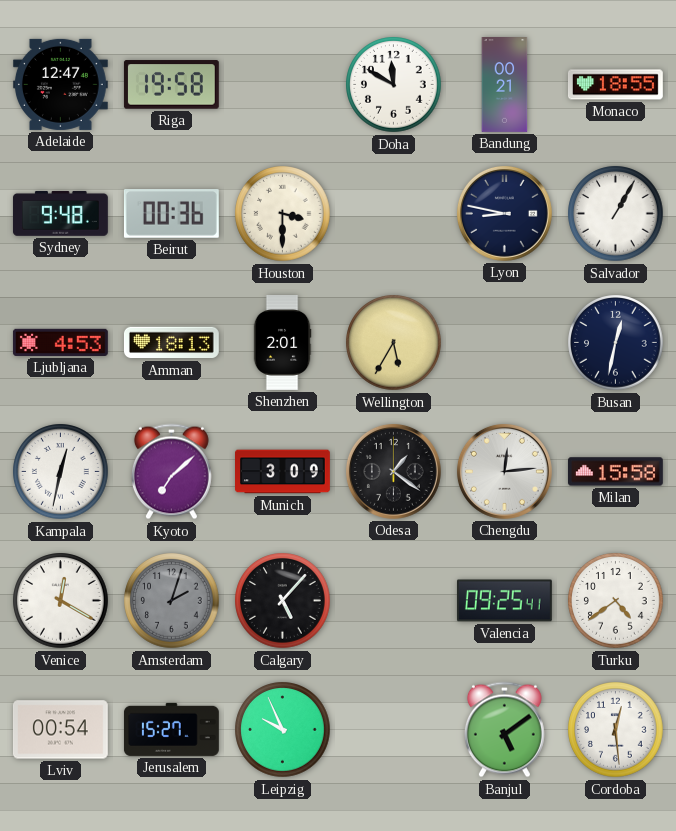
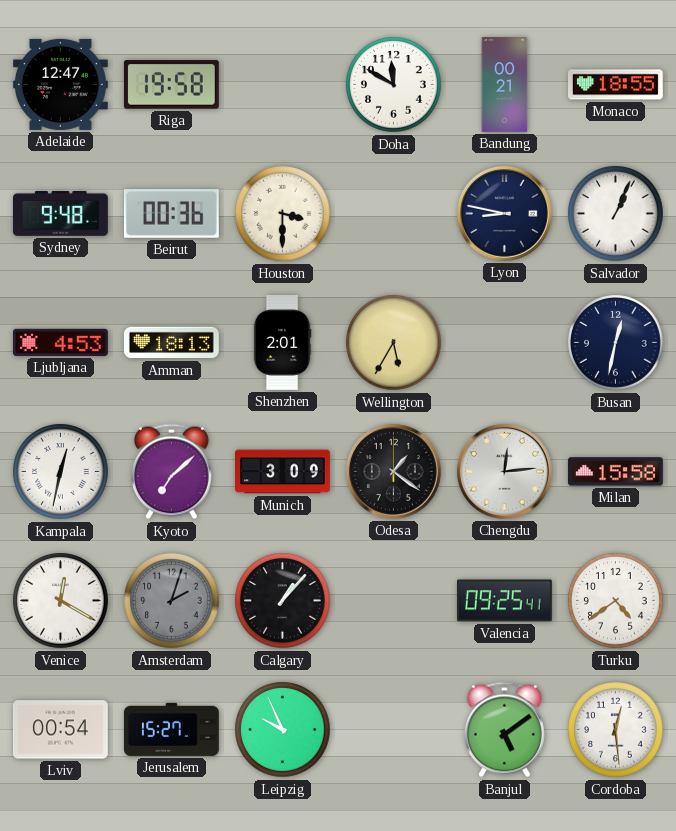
Salvador: 1:05 -> 1:04 (616, 214)
Calgary: 5:07 -> 1:07 (283, 601)
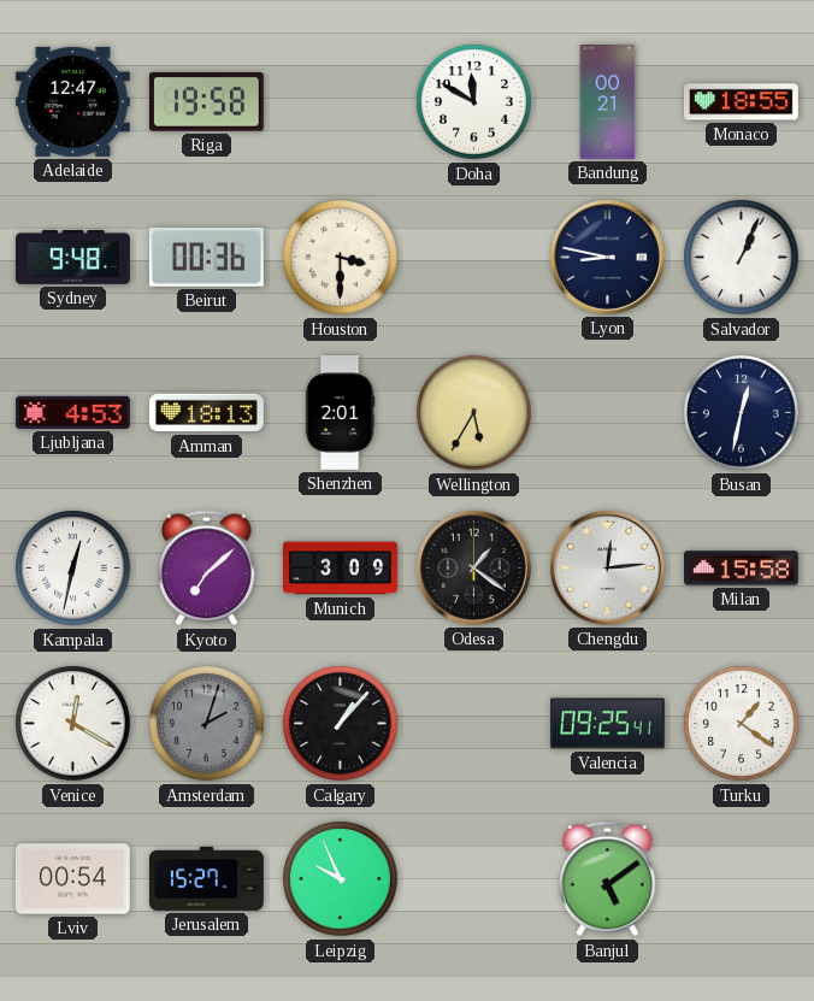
Turku: 4:39 -> 1:21 (742, 724)
Cordoba: 12:29 -> none (616, 730)
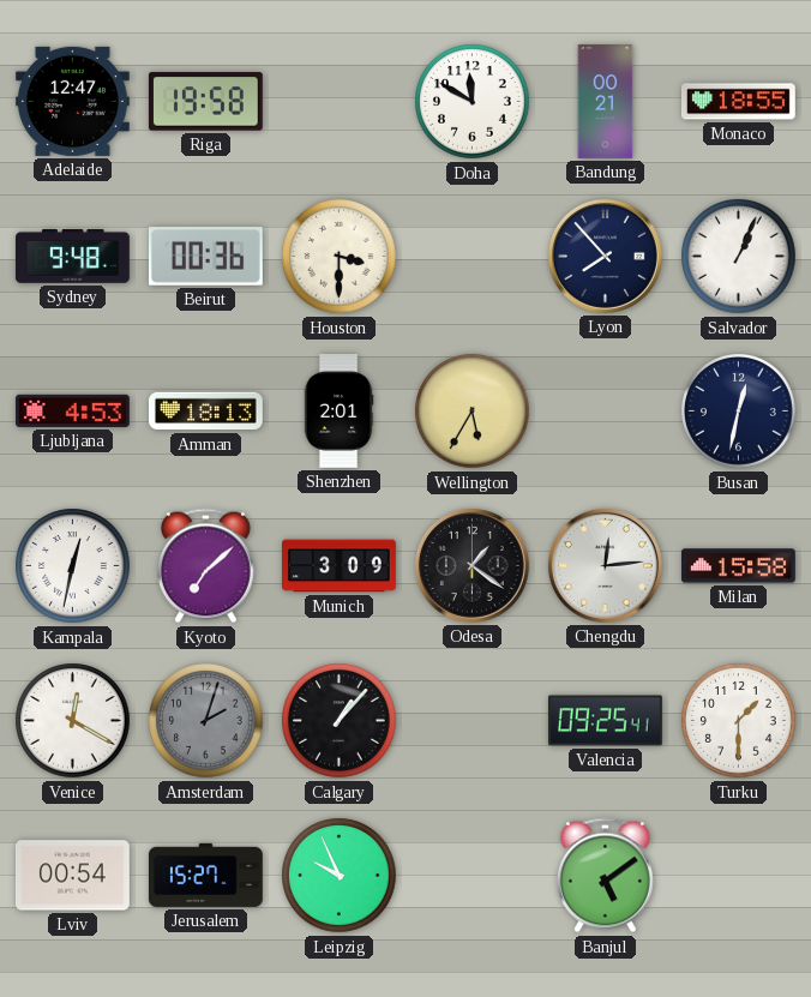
Lyon: 8:47 -> 7:53 (605, 256)
Turku: 1:21 -> 1:30 (739, 721)
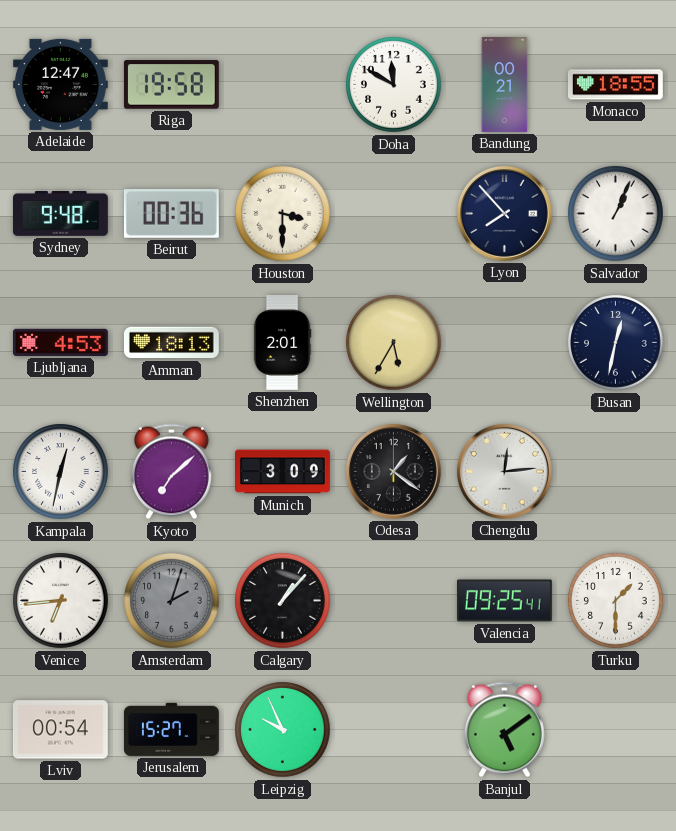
Milan: 15:58 -> none (739, 566)
Venice: 12:20 -> 6:44 (61, 601)
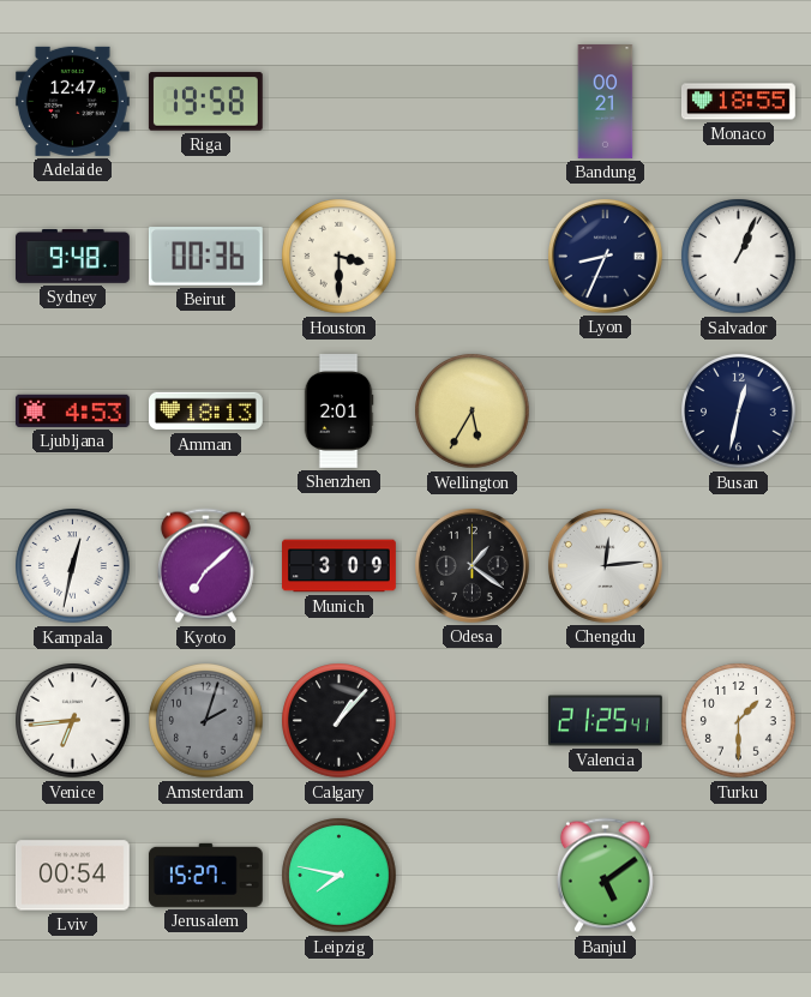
Doha: 11:50 -> none (394, 85)
Lyon: 7:53 -> 8:34 (605, 256)
Valencia: 09:25 -> 21:25 (605, 721)
Leipzig: 9:56 -> 7:47 (340, 876)
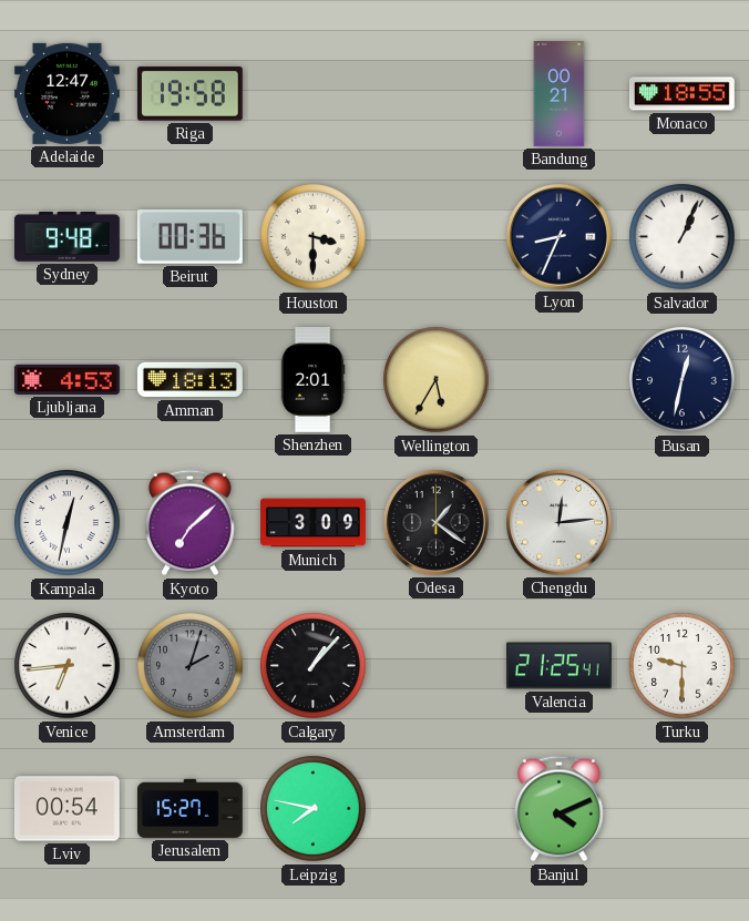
Turku: 1:30 -> 9:30 (683, 666)
Banjul: 5:09 -> 4:11 (558, 809)
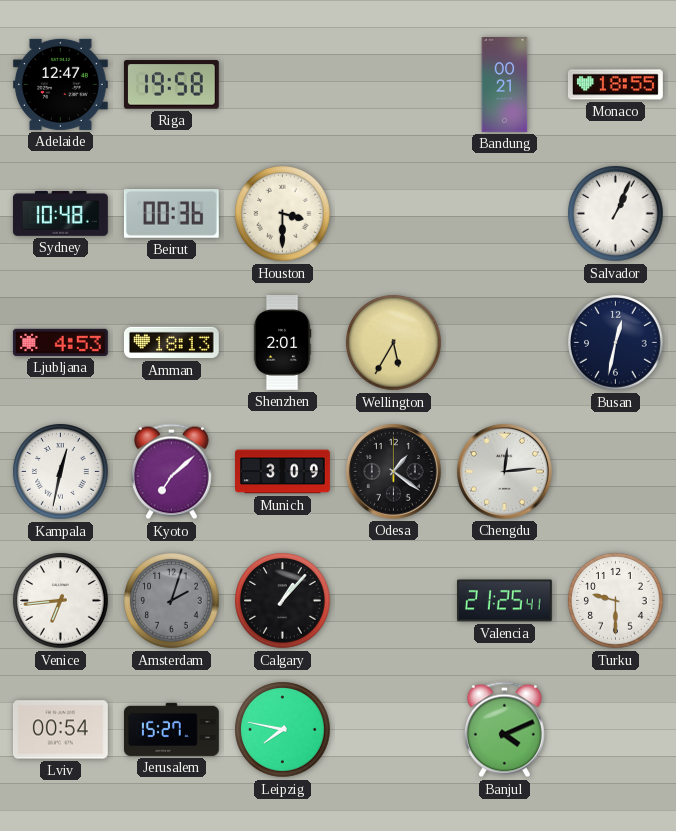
Sydney: 9:48 -> 10:48 (60, 213)
Lyon: 8:34 -> none (558, 236)
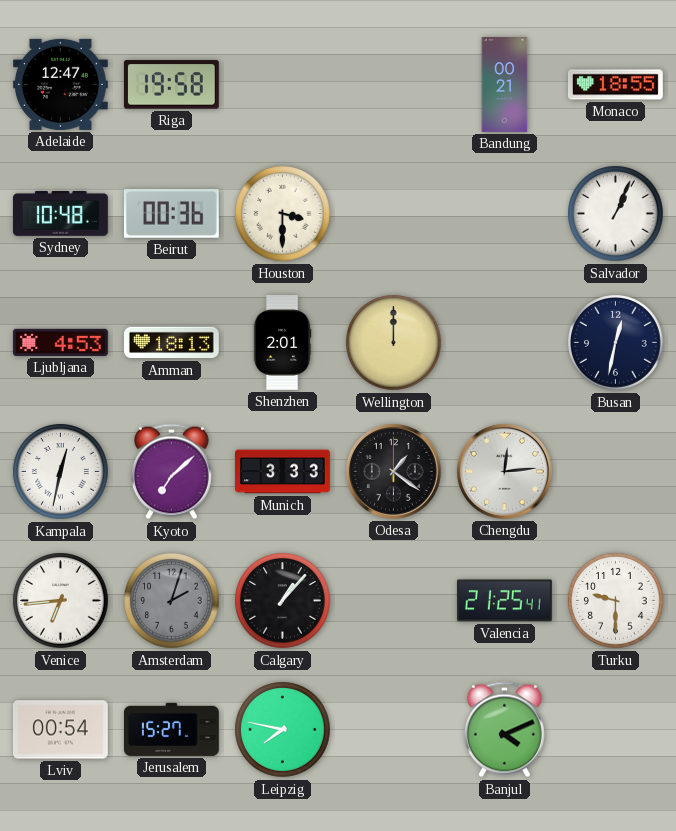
Wellington: 5:35 -> 12:00 (394, 343)
Munich: 3:09 -> 3:33 (283, 472)
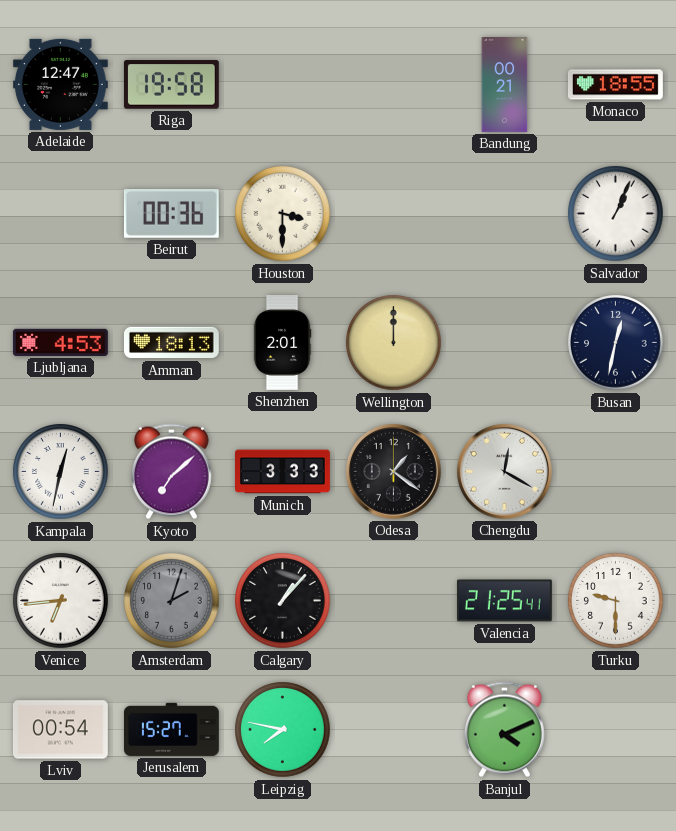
Sydney: 10:48 -> none (60, 213)
Chengdu: 12:14 -> 12:20 (504, 471)
